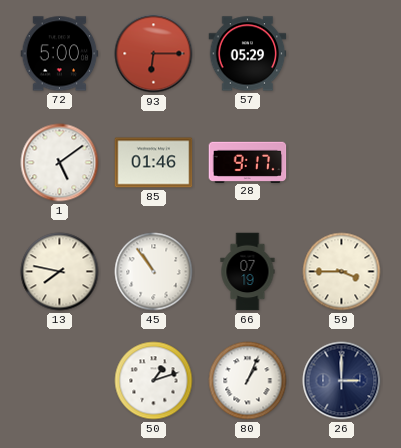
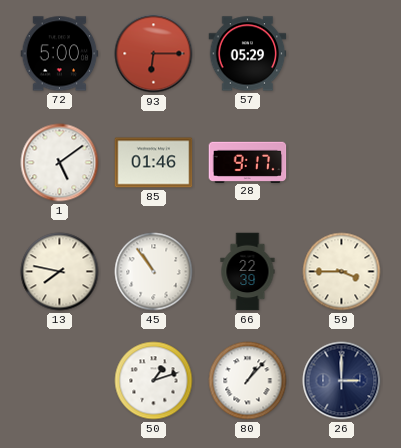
66: 07:19 -> 22:39 (248, 272)
80: 1:04 -> 1:07 (248, 381)
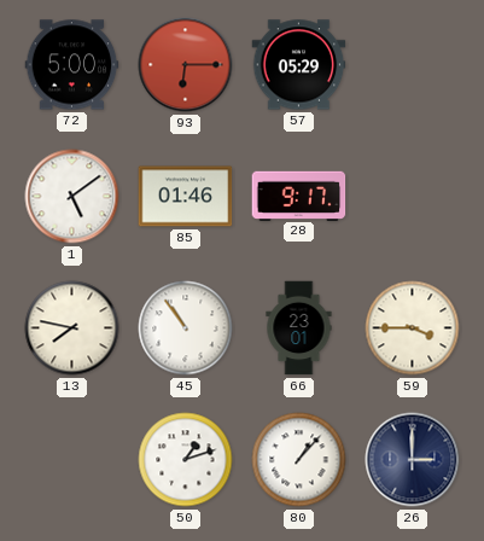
66: 22:39 -> 23:01 (299, 328)
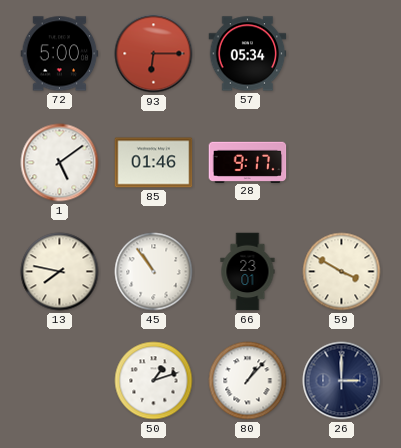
57: 05:29 -> 05:34 (248, 54)
59: 3:45 -> 3:50 (342, 272)
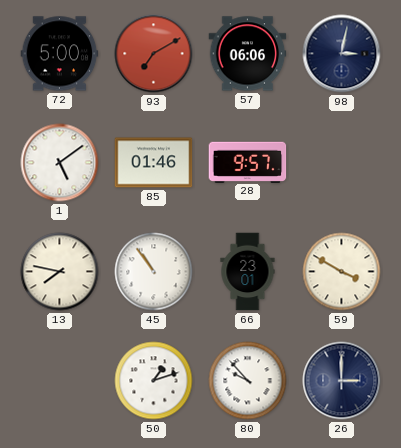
93: 6:15 -> 7:10 (154, 54)
57: 05:34 -> 06:06 (248, 54)
98: none -> 3:02 (342, 54)
28: 9:17 -> 9:57 (248, 162)
80: 1:07 -> 9:53 (248, 381)
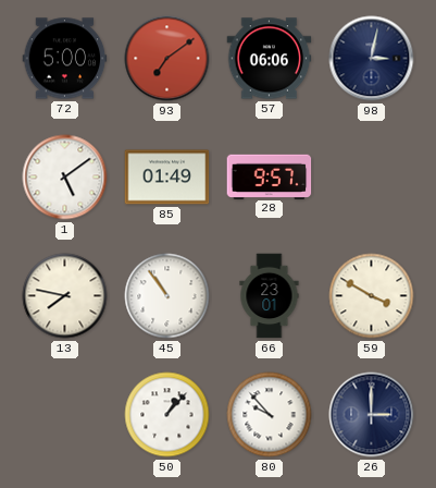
93: 7:10 -> 7:09 (167, 59)
85: 01:46 -> 01:49 (167, 178)
50: 1:12 -> 1:07 (167, 415)
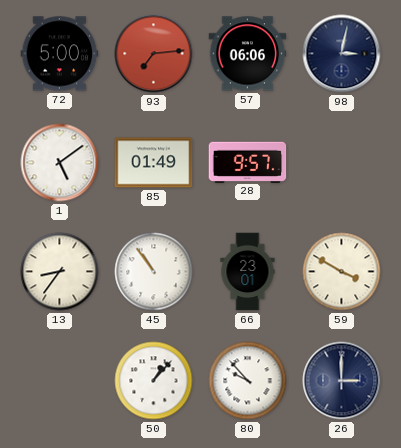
93: 7:09 -> 7:14 (154, 54)
13: 7:47 -> 8:36 (60, 272)
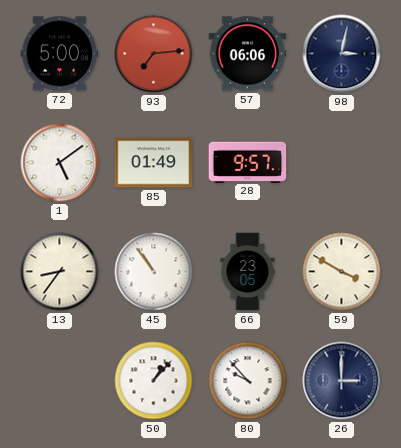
66: 23:01 -> 23:05 (248, 272)
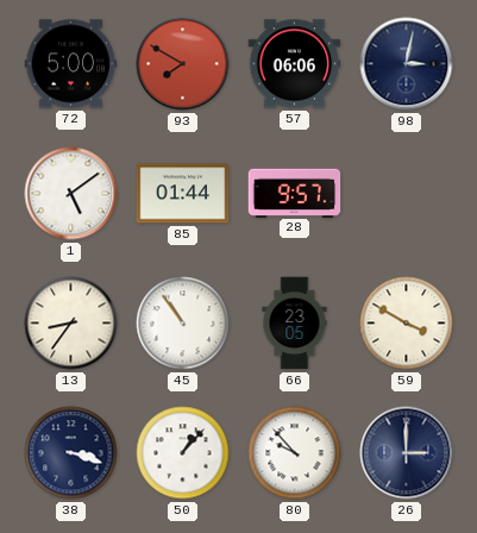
93: 7:14 -> 7:50 (183, 64)
85: 01:49 -> 01:44 (183, 194)
38: none -> 3:18 (71, 453)
